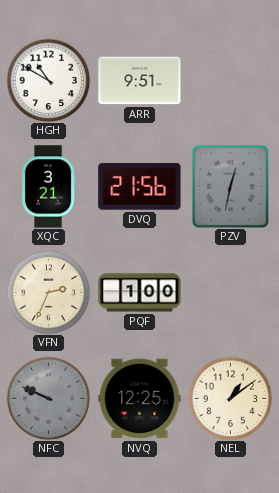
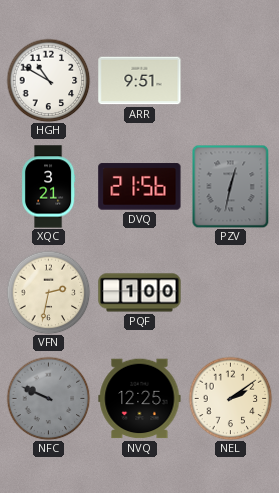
VFN: 2:34 -> 2:32 (48, 292)
NEL: 1:09 -> 2:09 (230, 398)
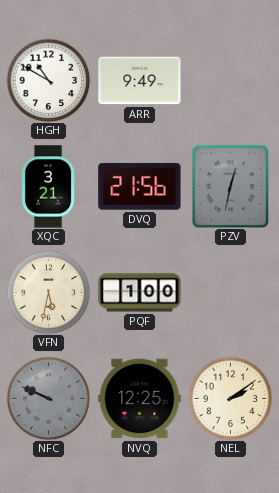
ARR: 9:51 -> 9:49 (140, 81)
VFN: 2:32 -> 5:32 (48, 292)
